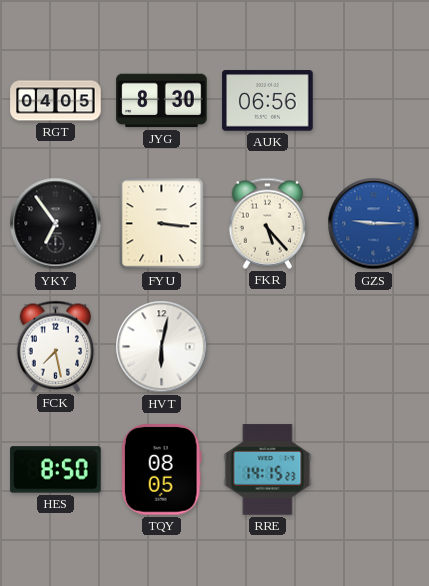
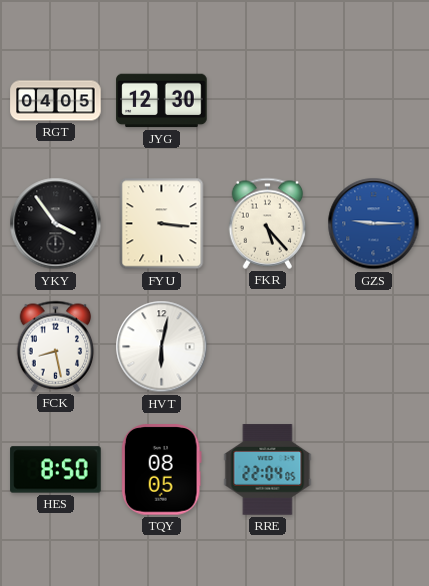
JYG: 8:30 -> 12:30 (162, 101)
AUK: 06:56 -> none (268, 101)
YKY: 6:54 -> 3:54 (56, 224)
FCK: 7:28 -> 8:28 (56, 346)
RRE: 14:15 -> 22:04 (268, 470)
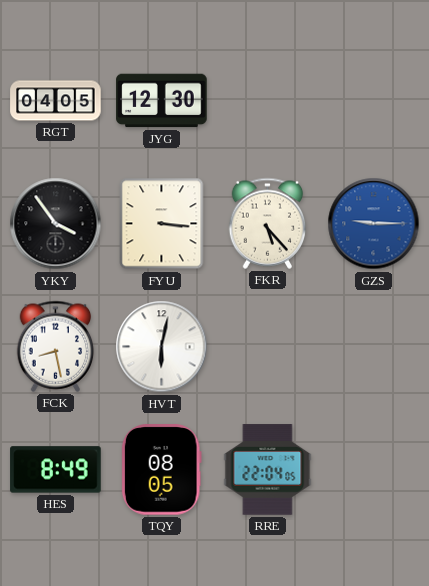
HES: 8:50 -> 8:49 (56, 470)
